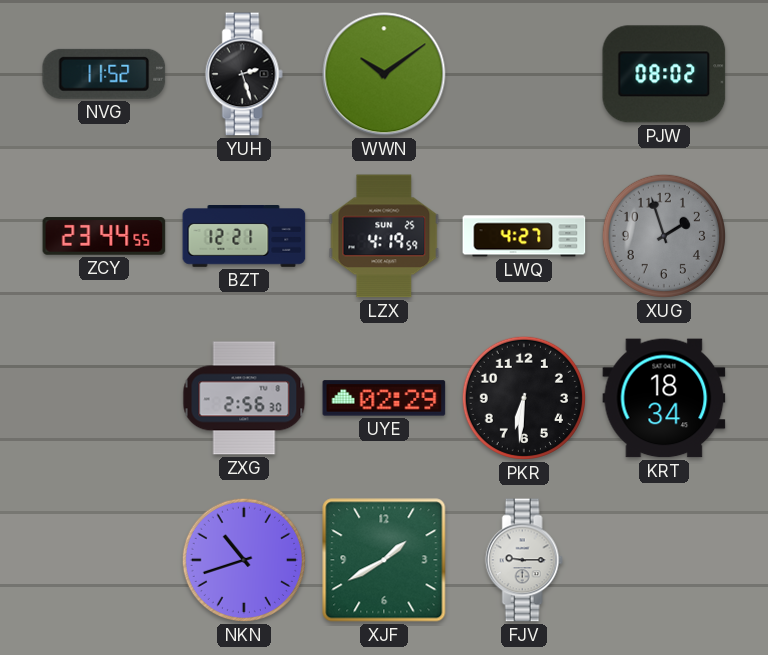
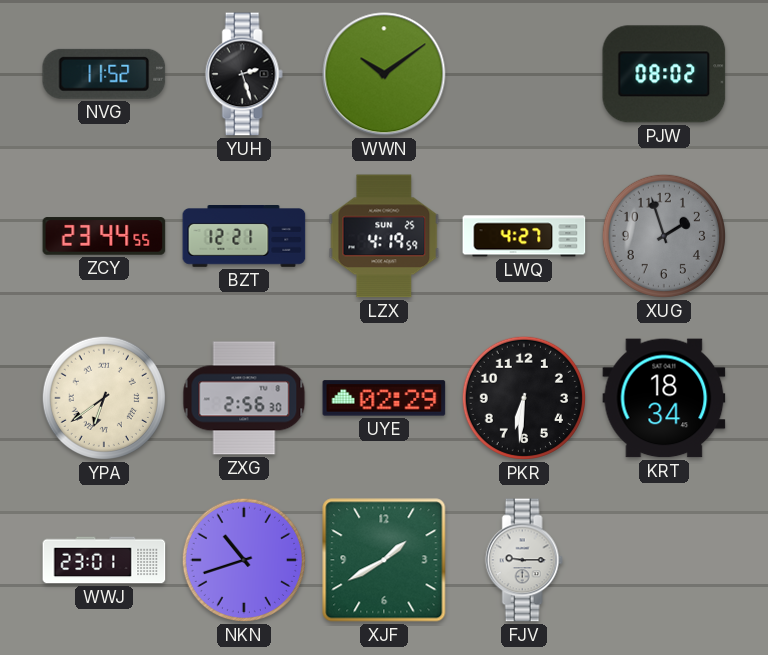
YPA: none -> 6:39 (104, 398)
WWJ: none -> 23:01 (104, 560)
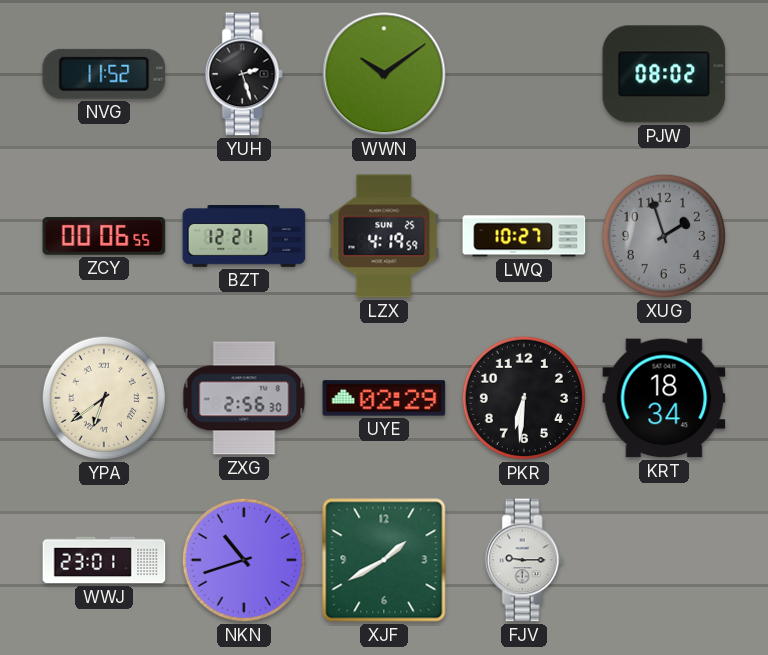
ZCY: 23:44 -> 00:06 (104, 236)
LWQ: 4:27 -> 10:27 (524, 236)
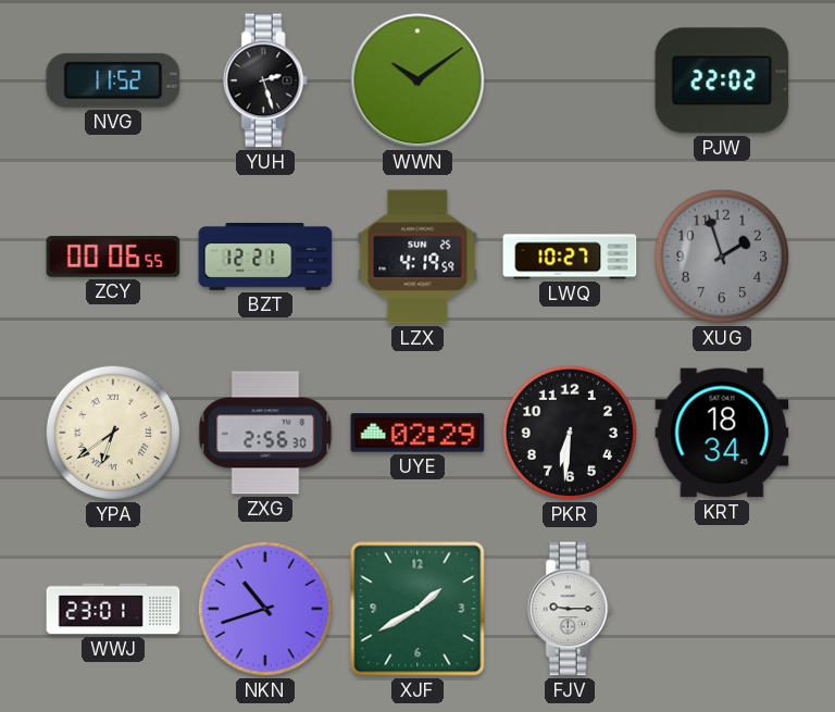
PJW: 08:02 -> 22:02 (722, 80)
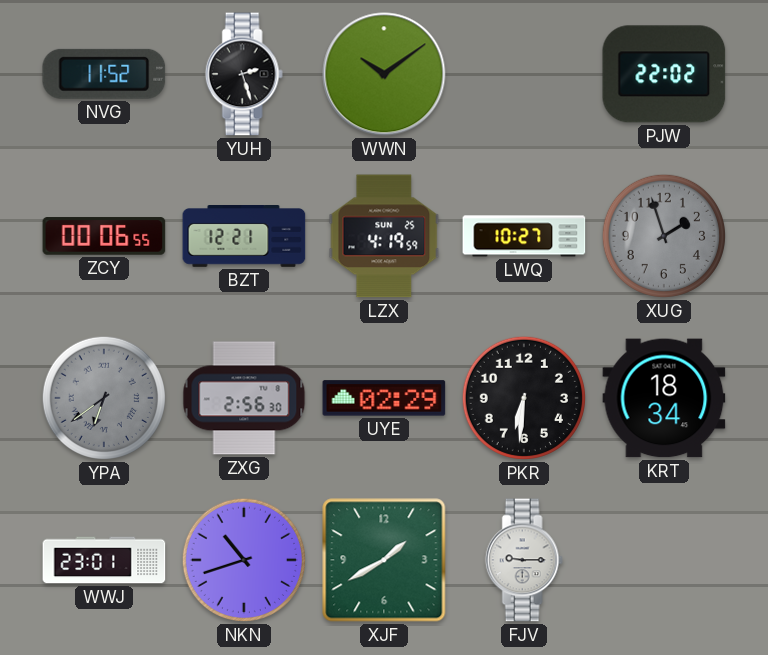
YPA dial: cream -> grey (104, 398)
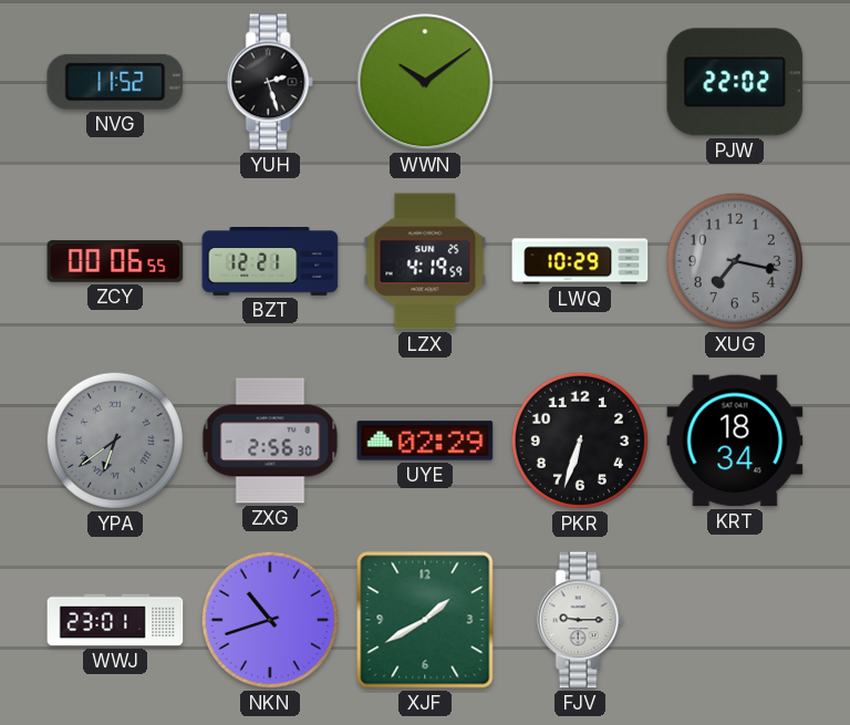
LWQ: 10:27 -> 10:29 (580, 261)
XUG: 1:57 -> 7:17 (735, 261)
PKR: 6:31 -> 6:33 (580, 441)
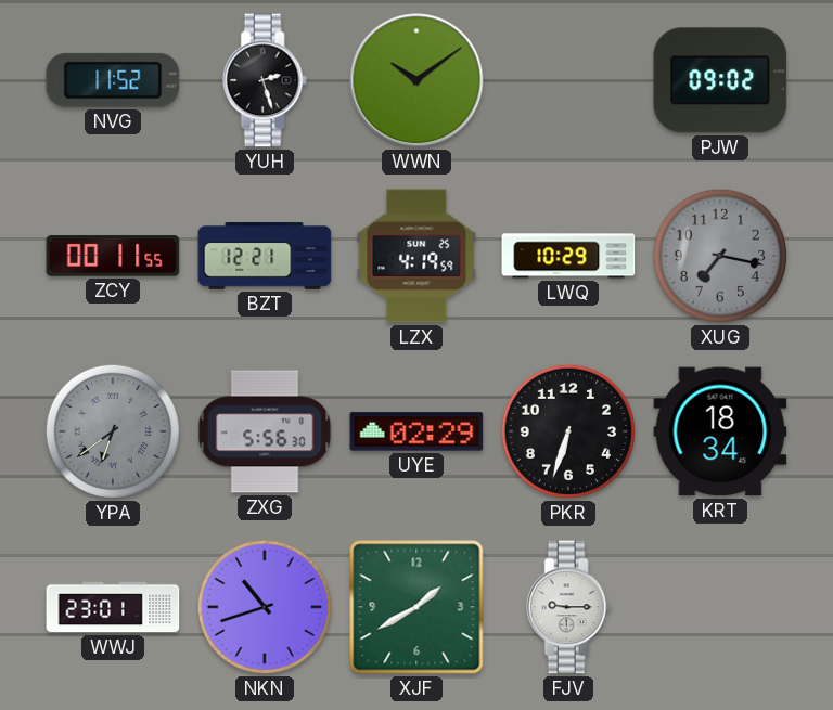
PJW: 22:02 -> 09:02 (720, 80)
ZCY: 00:06 -> 00:11 (113, 256)
ZXG: 2:56 -> 5:56 (265, 431)
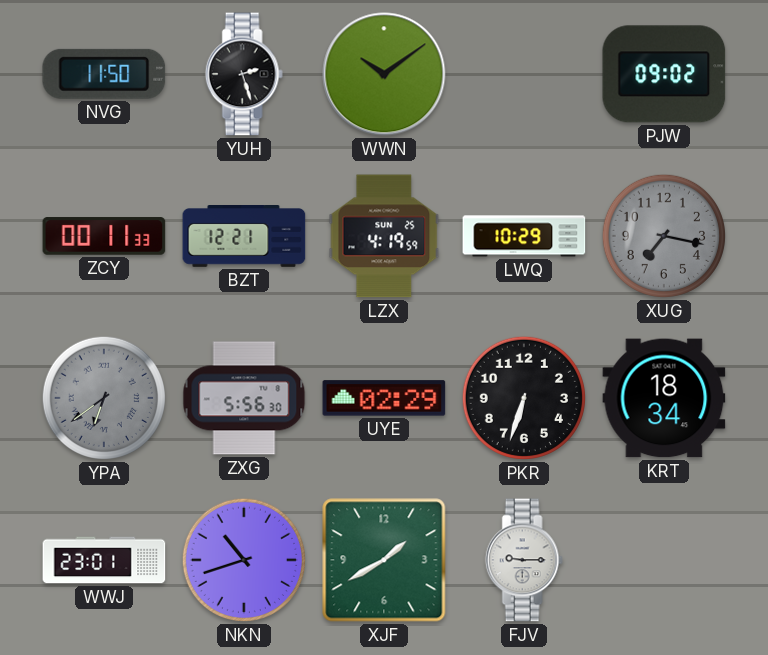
NVG: 11:52 -> 11:50 (104, 74)
ZCY: 00:11:55 -> 00:11:33 (104, 236)
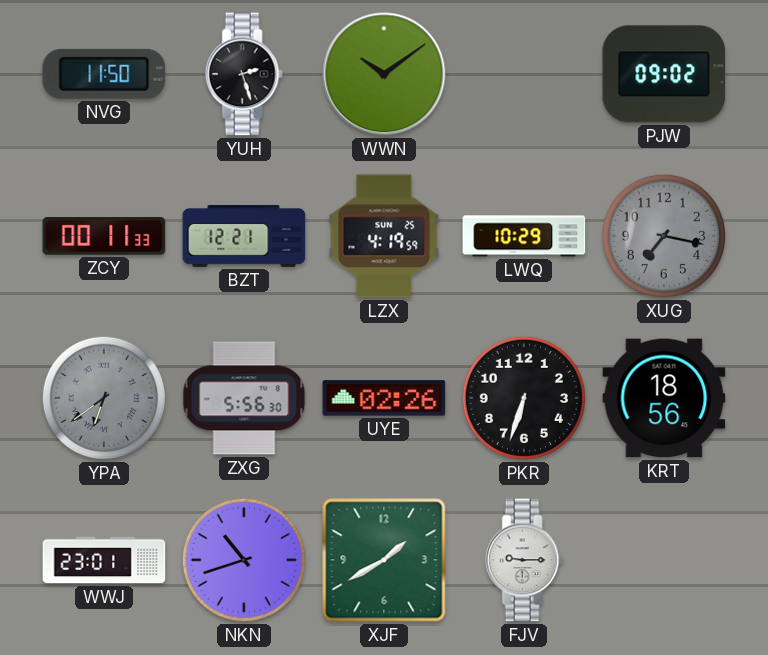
UYE: 02:29 -> 02:26 (384, 398)
KRT: 18:34 -> 18:56 (664, 398)
